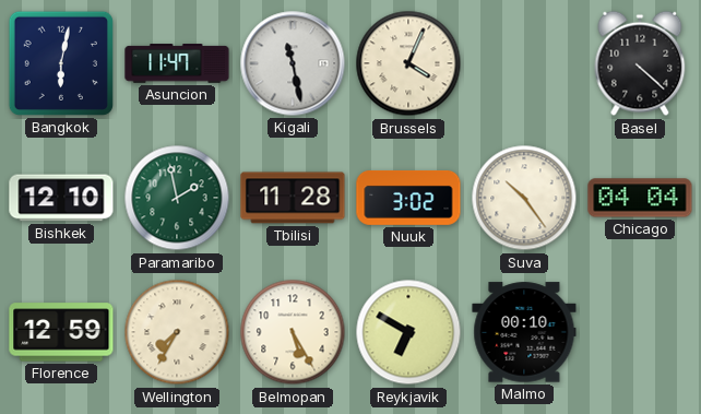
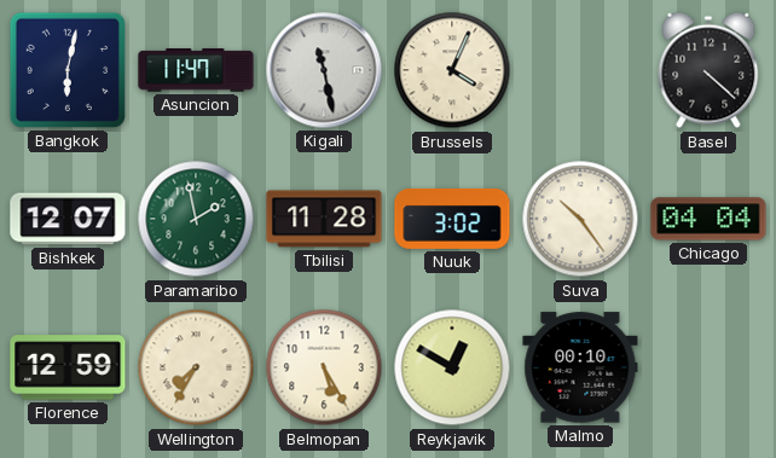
Bishkek: 12:10 -> 12:07 (68, 219)
Reykjavik: 6:50 -> 12:50 (452, 367)
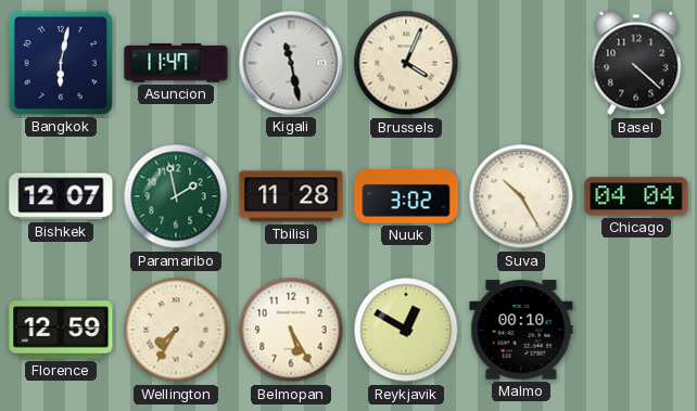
Suva: 10:24 -> 10:25 (521, 196)
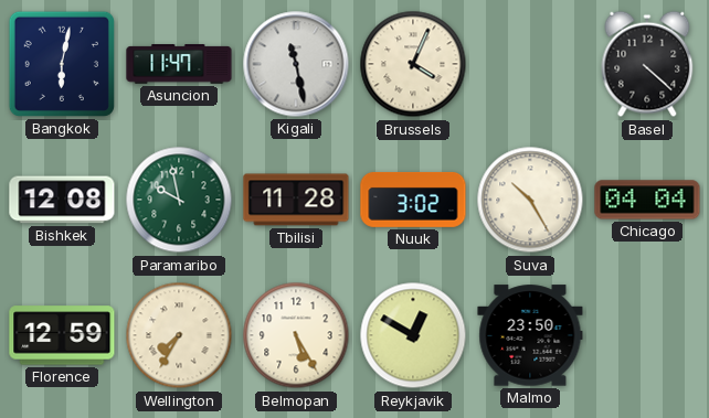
Bishkek: 12:07 -> 12:08 (62, 200)
Paramaribo: 1:58 -> 9:58 (179, 200)
Malmo: 00:10 -> 23:50 (530, 335)
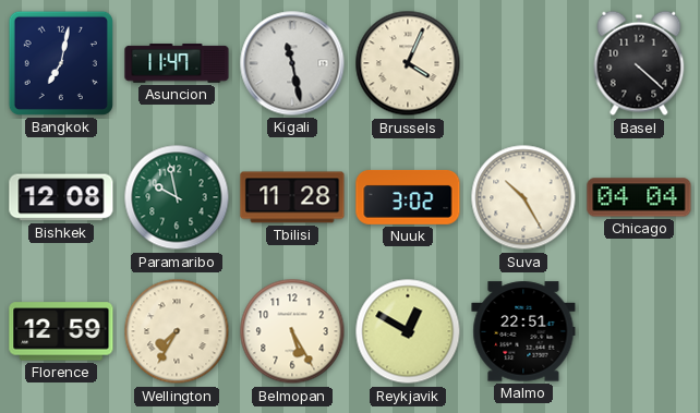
Bangkok: 6:02 -> 7:02 (61, 63)
Malmo: 23:50 -> 22:51 (523, 331)
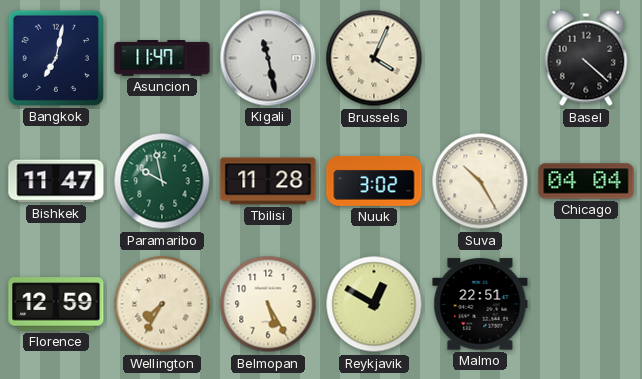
Bishkek: 12:08 -> 11:47 (56, 181)
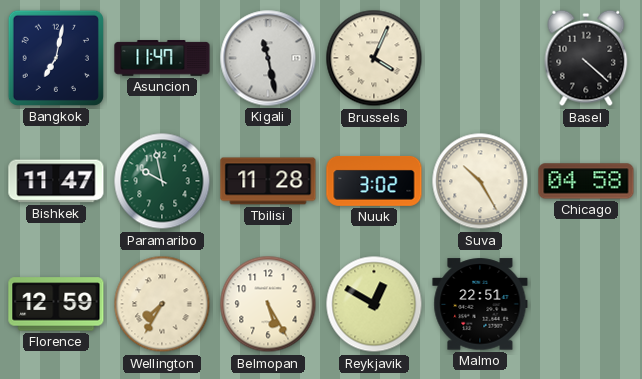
Chicago: 04:04 -> 04:58 (586, 181)
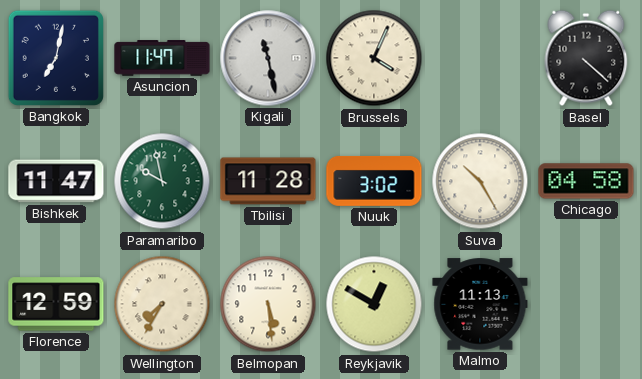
Belmopan: 5:25 -> 5:29 (268, 304)
Malmo: 22:51 -> 11:13 (480, 304)
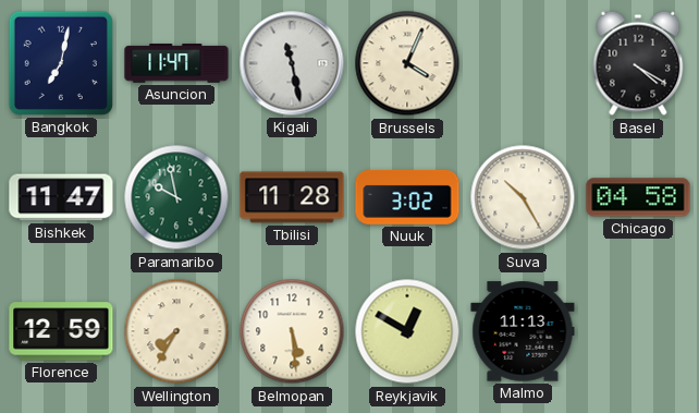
Basel: 4:22 -> 4:20 (638, 63)
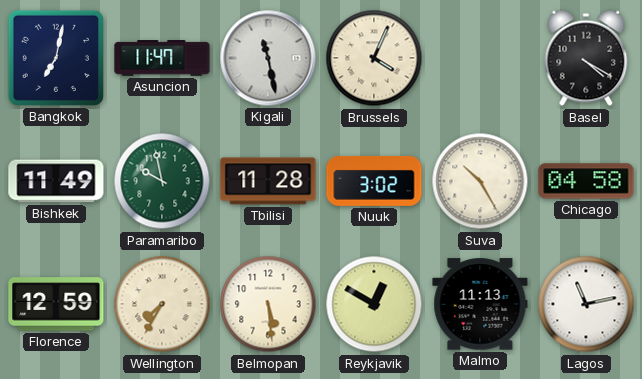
Bishkek: 11:47 -> 11:49 (56, 181)
Lagos: none -> 11:13 (586, 304)
